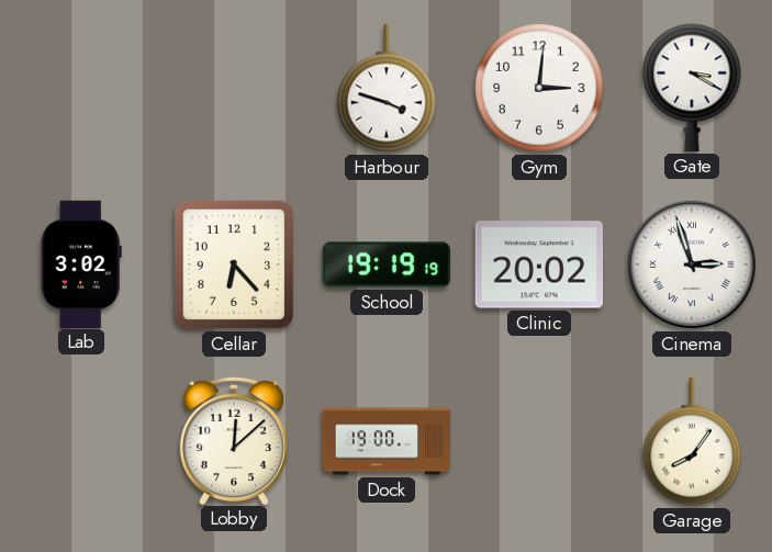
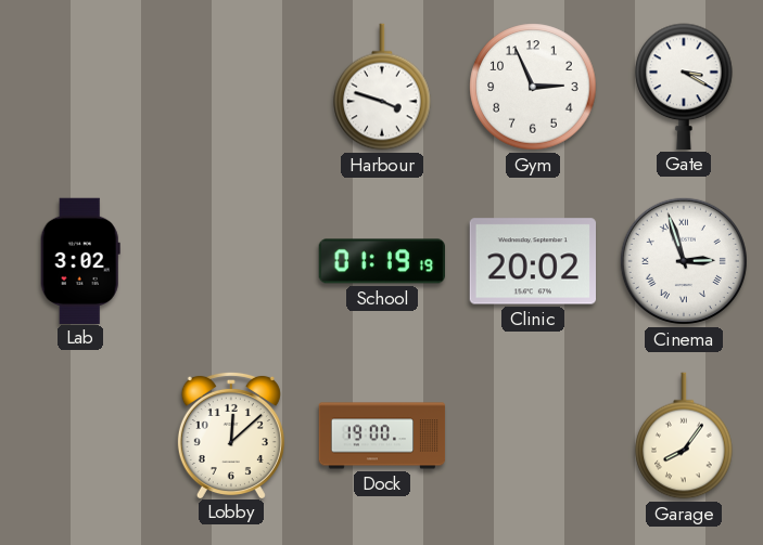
Gym: 3:01 -> 2:56 (533, 87)
Cellar: 6:23 -> none (234, 264)
School: 19:19 -> 01:19 (382, 261)
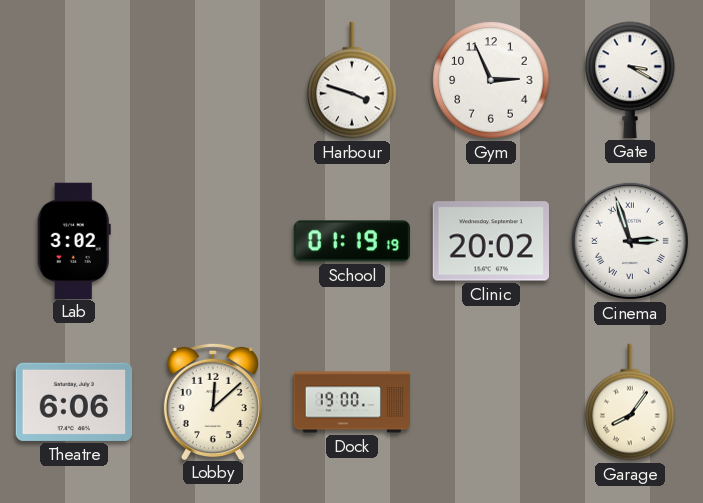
Theatre: none -> 6:06 (74, 402)
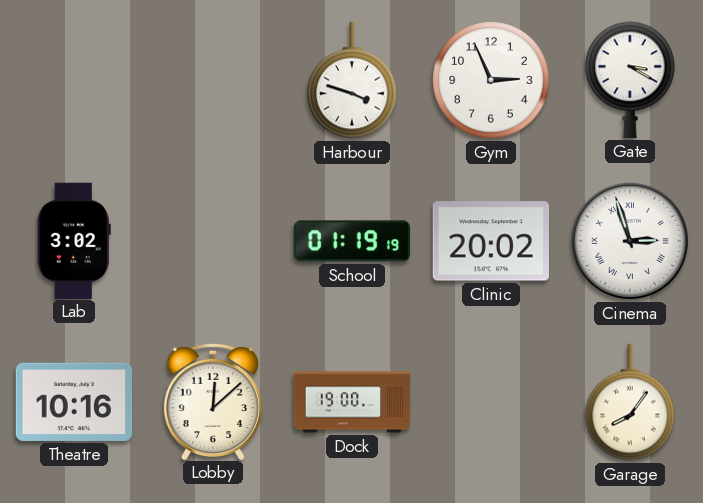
Theatre: 6:06 -> 10:16 (74, 402)
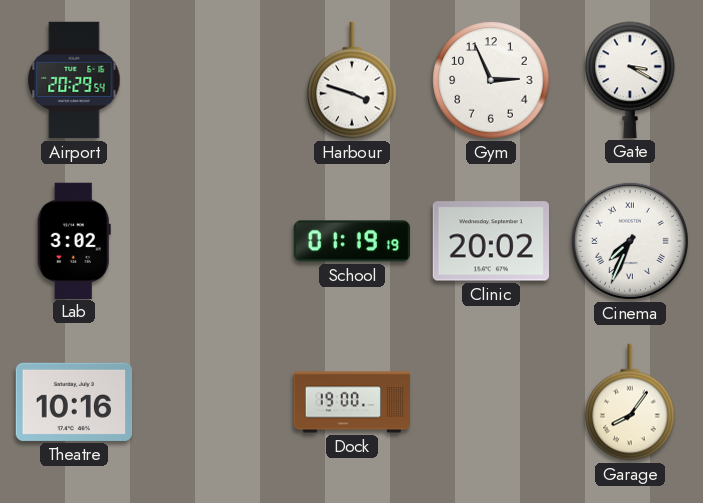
Airport: none -> 20:29 (74, 80)
Cinema: 2:57 -> 7:34 (630, 241)
Lobby: 12:08 -> none (213, 401)
